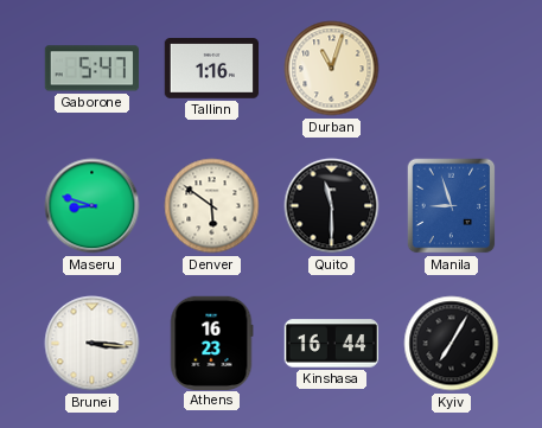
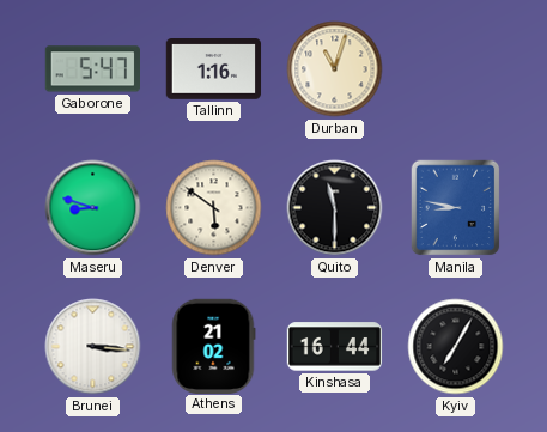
Manila: 8:57 -> 8:47 (456, 208)
Athens: 16:23 -> 21:02 (213, 346)
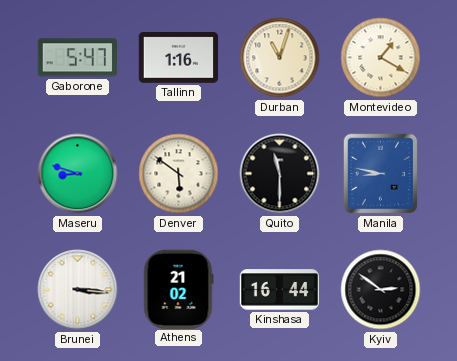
Montevideo: none -> 1:20 (381, 58)
Kyiv: 7:05 -> 2:51 (381, 290)
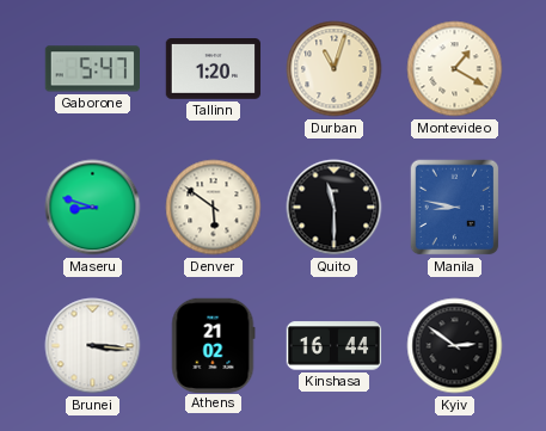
Tallinn: 1:16 -> 1:20 (214, 69)
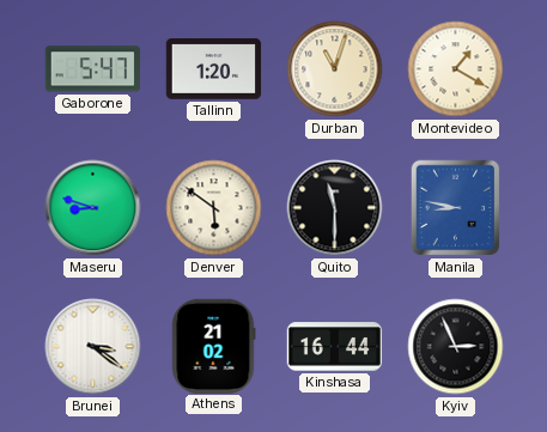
Brunei: 3:16 -> 3:21 (93, 347)
Kyiv: 2:51 -> 2:56 (456, 347)
